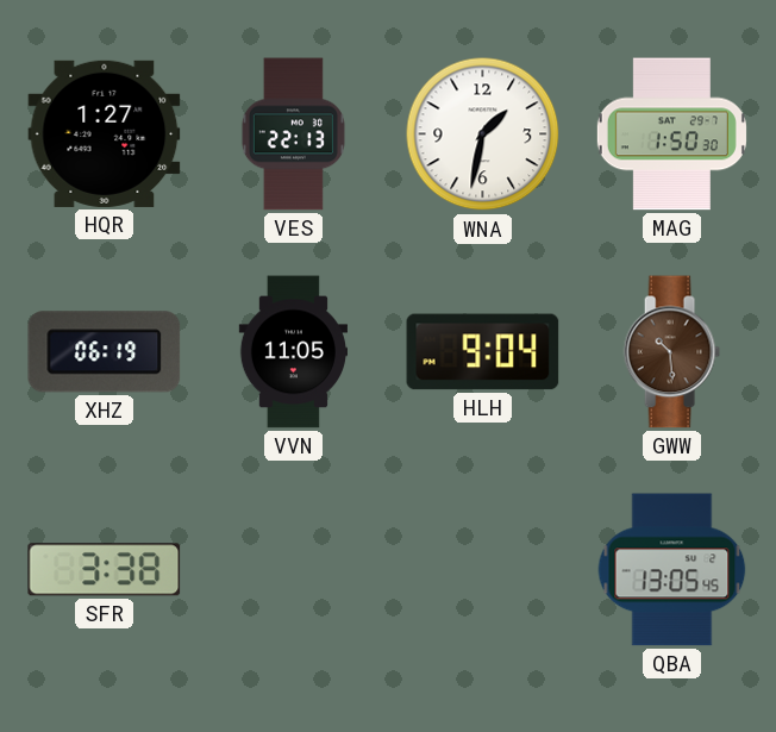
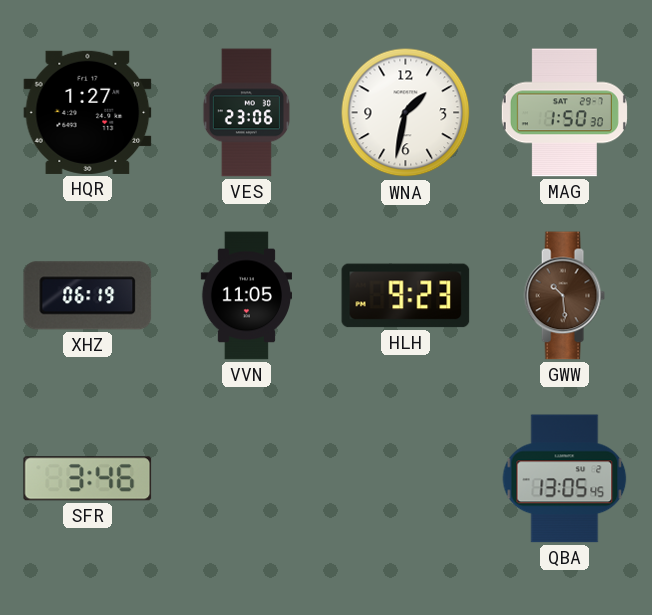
VES: 22:13 -> 23:06 (246, 113)
HLH: 9:04 -> 9:23 (406, 296)
SFR: 3:38 -> 3:46 (88, 479)
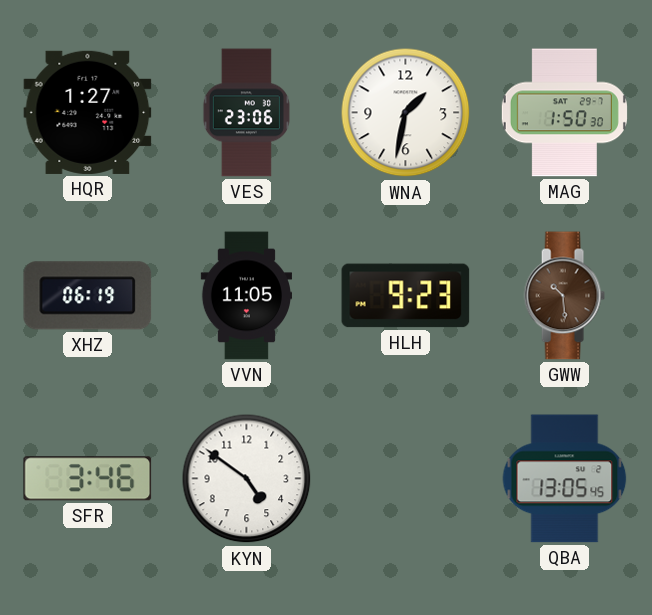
KYN: none -> 4:51 (247, 479)
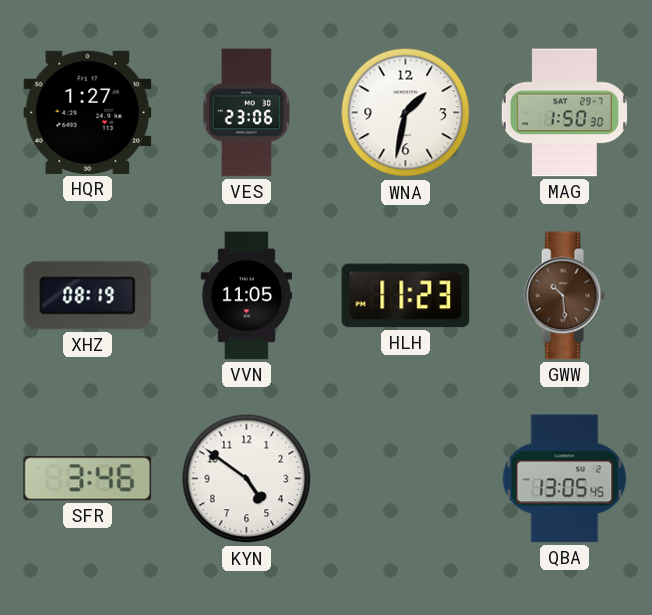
XHZ: 06:19 -> 08:19 (88, 296)
HLH: 9:23 -> 11:23 (406, 296)
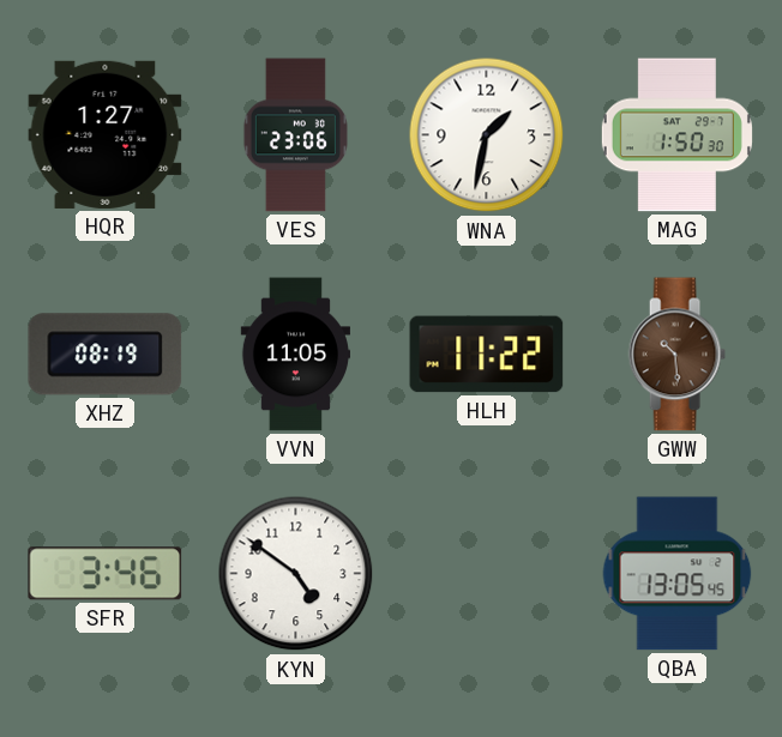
HLH: 11:23 -> 11:22 (487, 355)
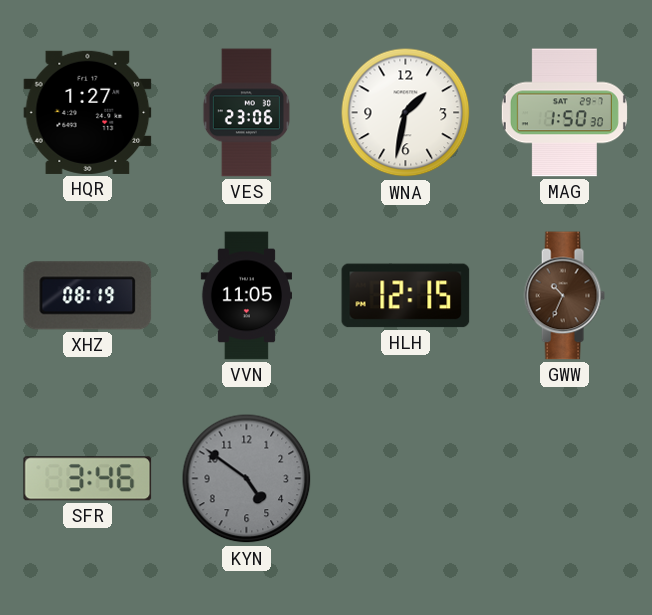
HLH: 11:22 -> 12:15 (406, 296)
GWW: 10:29 -> 10:34 (564, 296)
KYN dial: white -> grey (247, 479)
QBA: 13:05 -> none (678, 574)
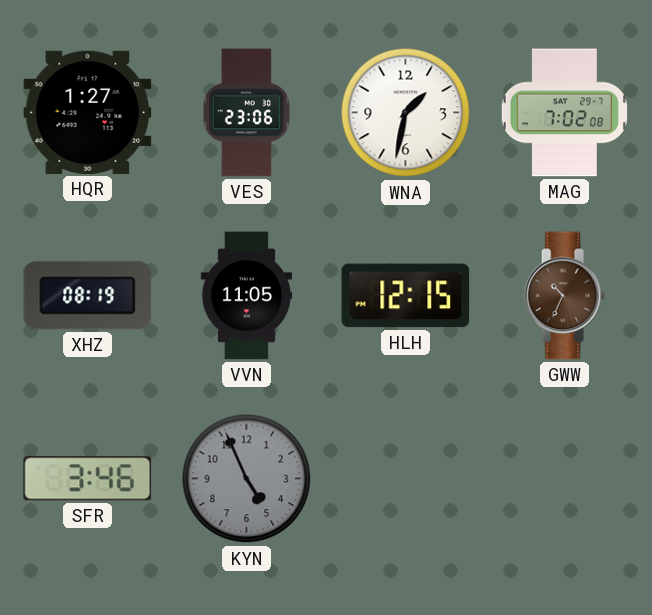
MAG: 1:50 -> 7:02 (564, 113)
KYN: 4:51 -> 4:56 (247, 479)
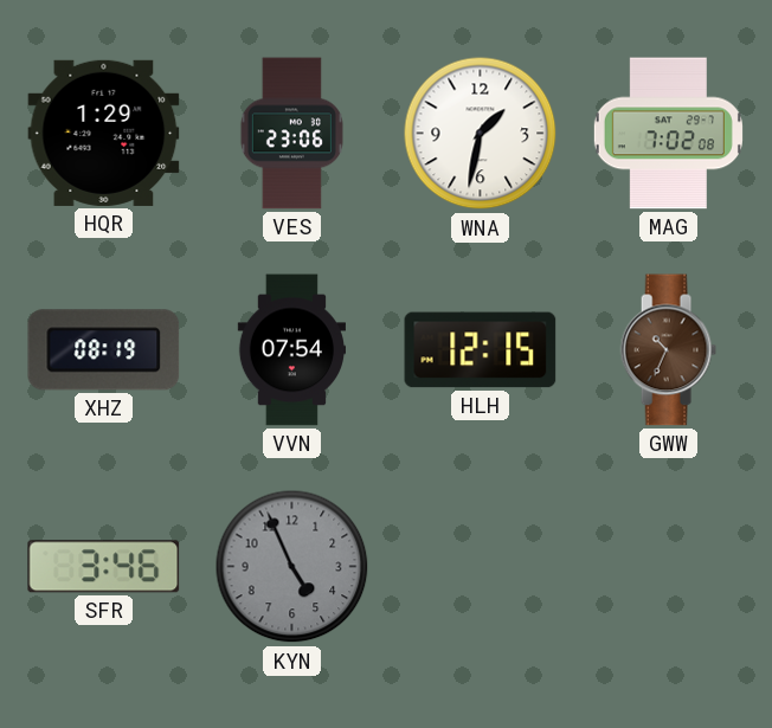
HQR: 1:27 -> 1:29 (104, 133)
VVN: 11:05 -> 07:54 (291, 350)
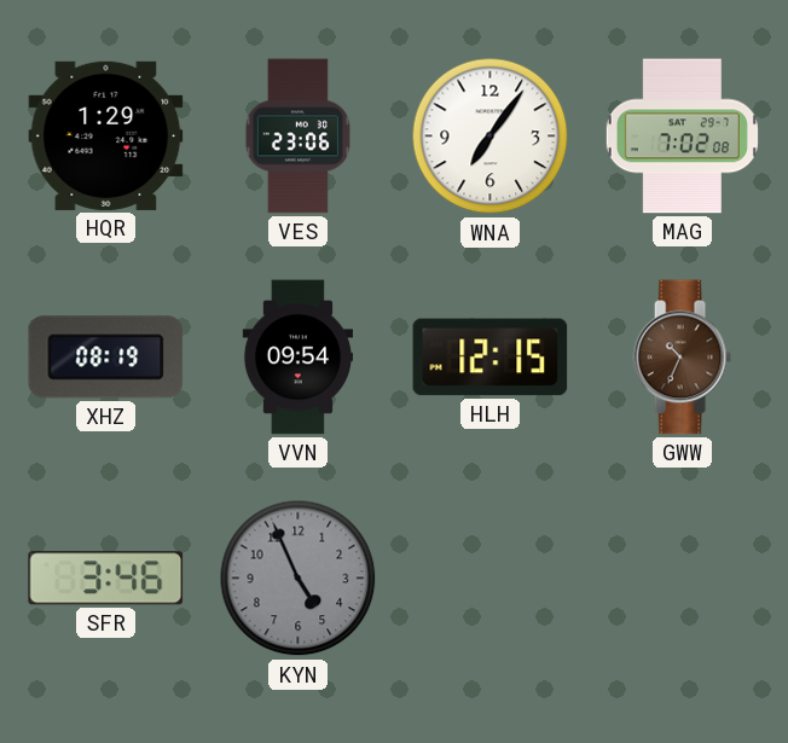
WNA: 1:32 -> 7:06 (491, 137)
VVN: 07:54 -> 09:54 (297, 358)
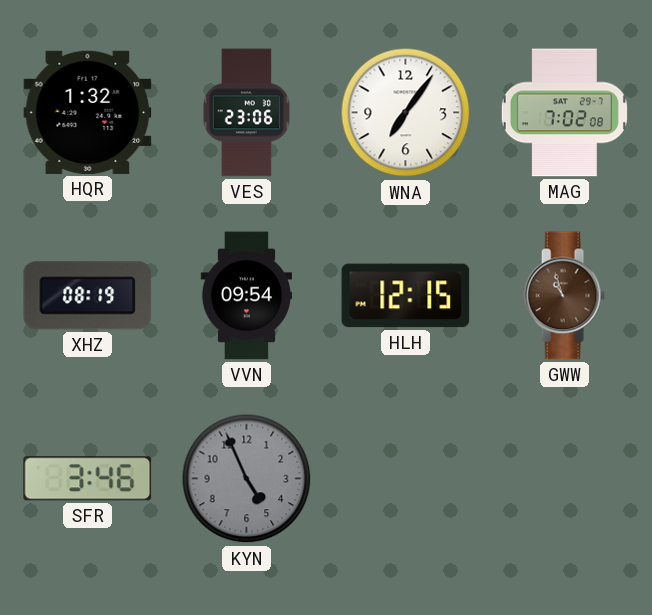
HQR: 1:29 -> 1:32 (88, 112)
GWW: 10:34 -> 10:57 (564, 296)
